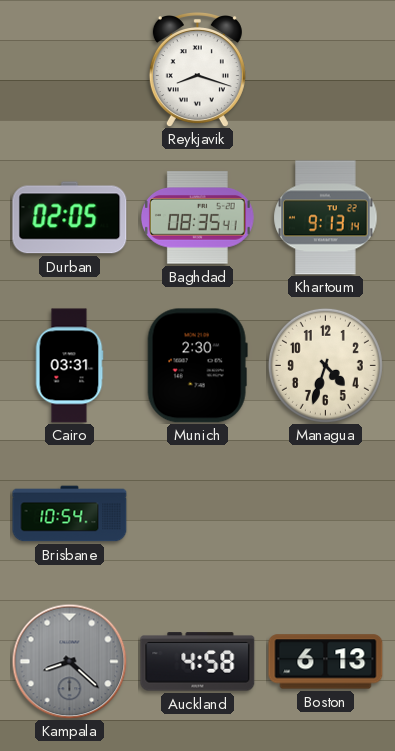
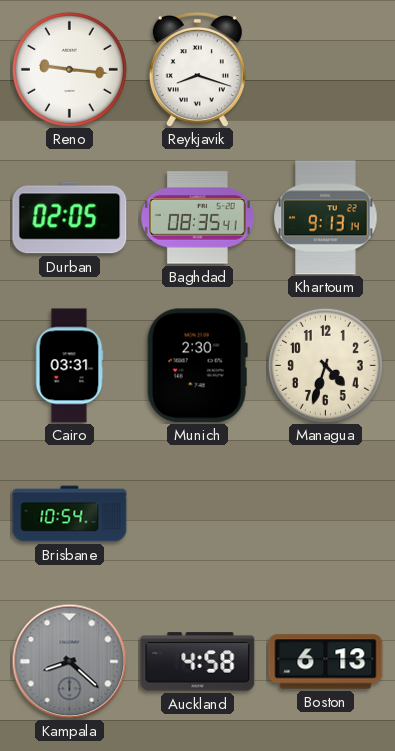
Reno: none -> 9:16 (69, 69)
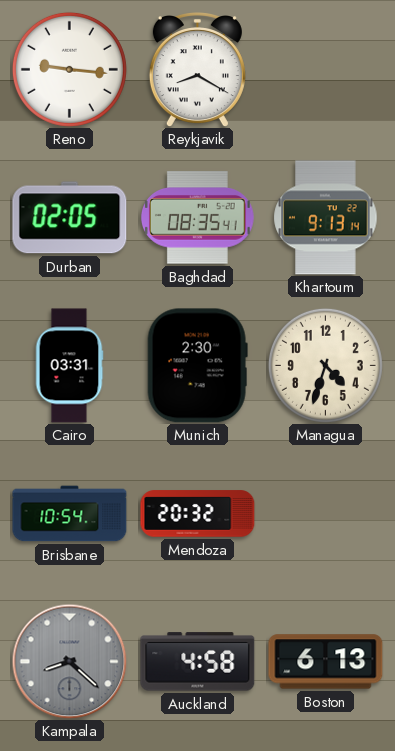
Reykjavik: 8:18 -> 8:20 (197, 70)
Mendoza: none -> 20:32 (198, 514)
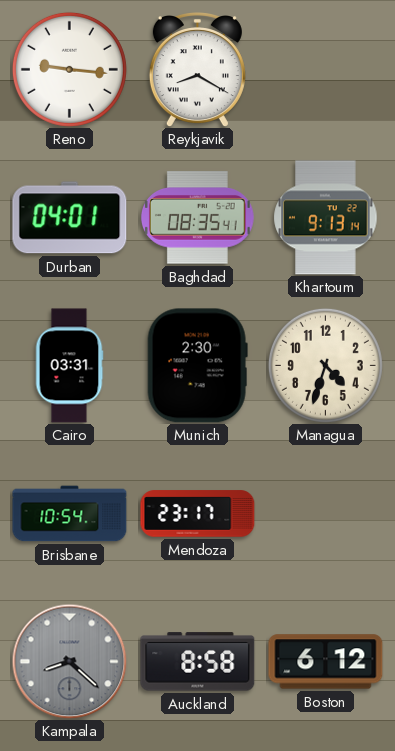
Durban: 02:05 -> 04:01 (70, 218)
Mendoza: 20:32 -> 23:17 (198, 514)
Auckland: 4:58 -> 8:58 (198, 662)
Boston: 6:13 -> 6:12 (326, 662)
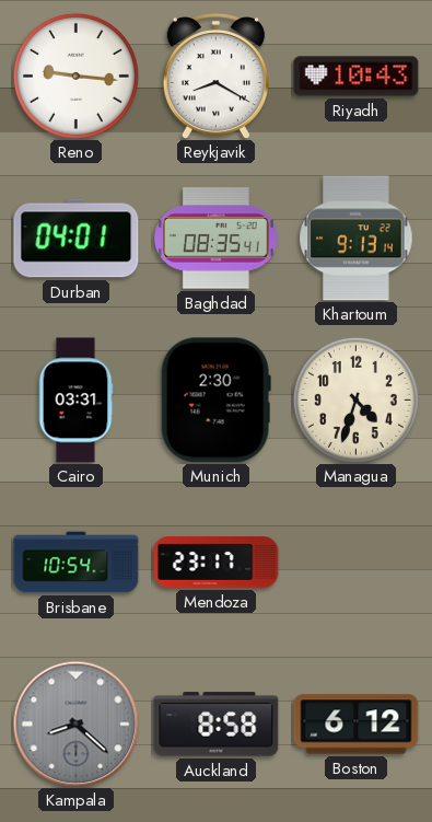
Riyadh: none -> 10:43 (357, 77)
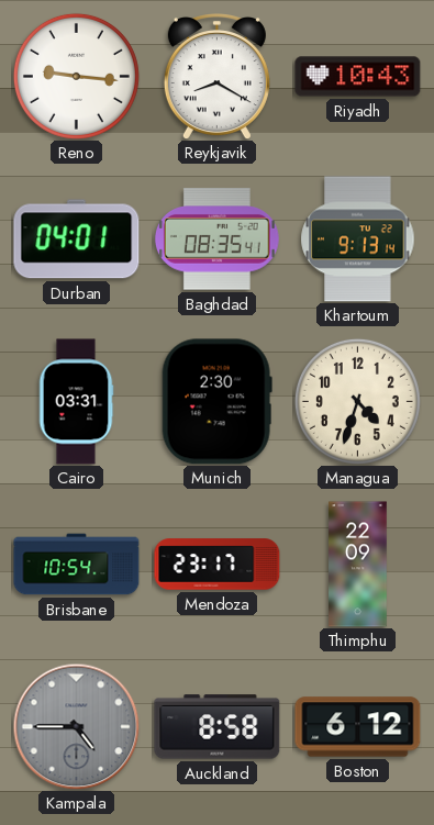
Thimphu: none -> 22:09 (358, 565)
Kampala: 8:22 -> 4:45 (76, 726)
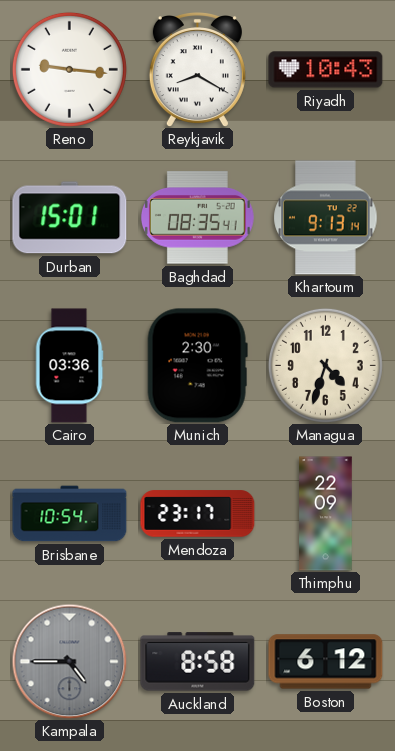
Durban: 04:01 -> 15:01 (70, 218)
Cairo: 03:31 -> 03:36 (69, 366)
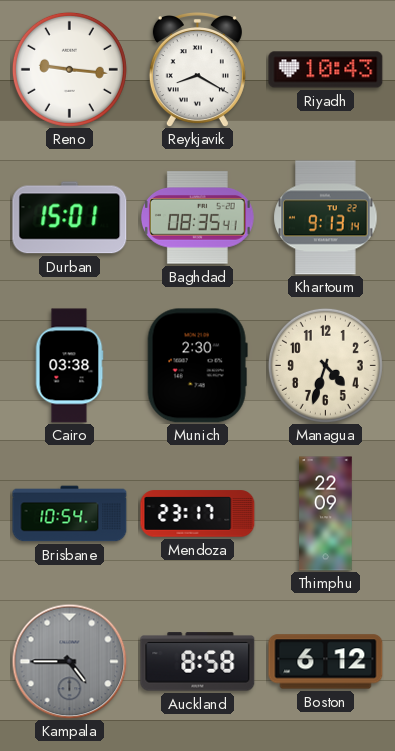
Cairo: 03:36 -> 03:38 (69, 366)
